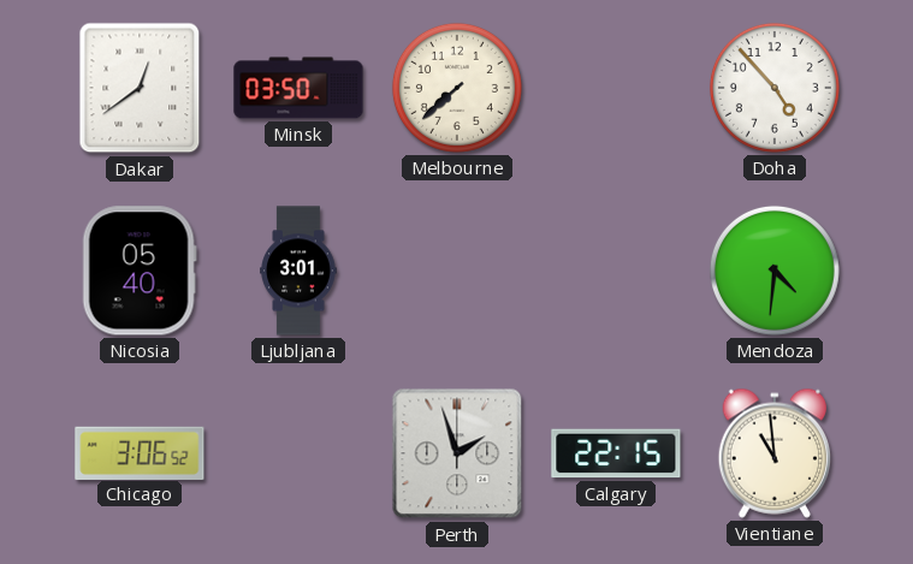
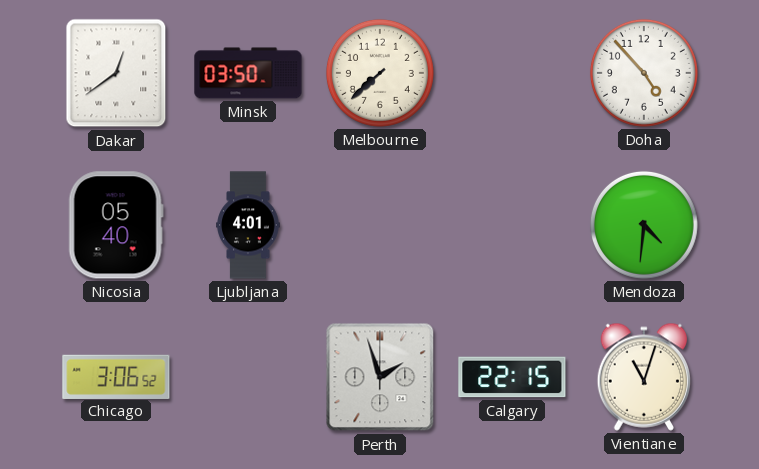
Ljubljana: 3:01 -> 4:01 (248, 225)
Vientiane: 10:59 -> 11:03 (643, 377)
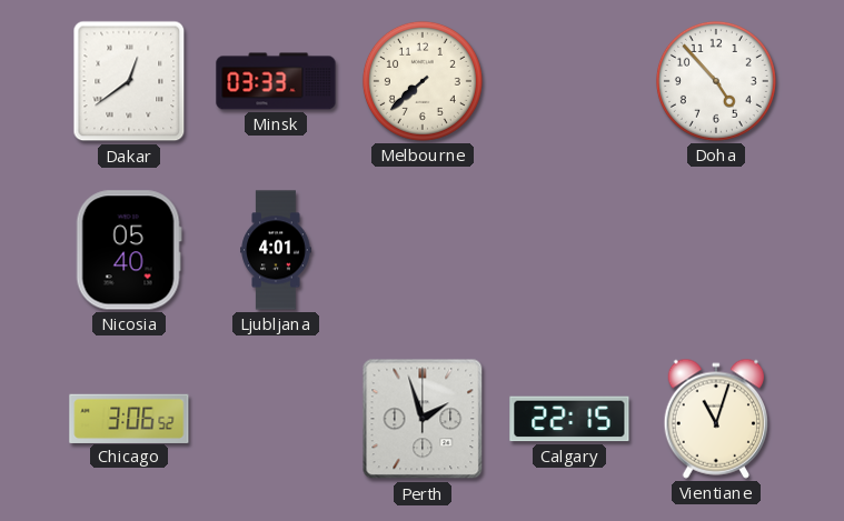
Minsk: 03:50 -> 03:33 (276, 81)
Mendoza: 4:31 -> none (644, 225)
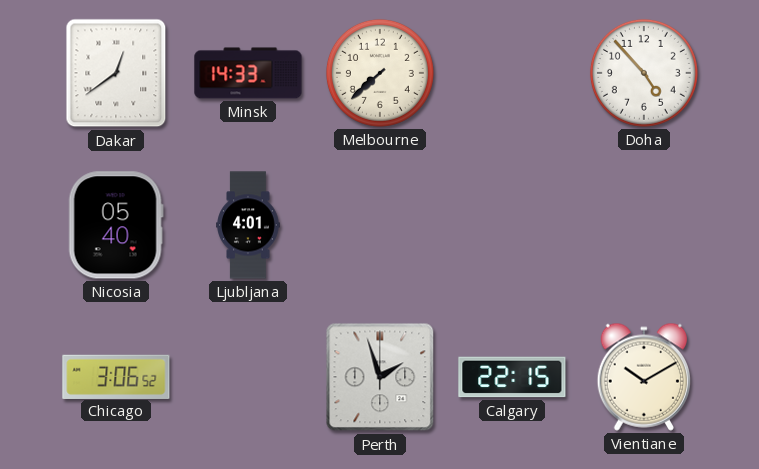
Minsk: 03:33 -> 14:33 (248, 73)
Vientiane: 11:03 -> 10:10 (643, 377)
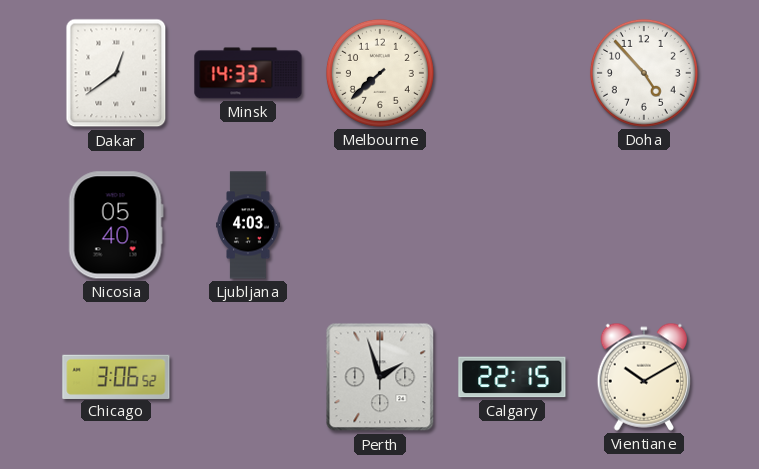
Ljubljana: 4:01 -> 4:03 (248, 225)
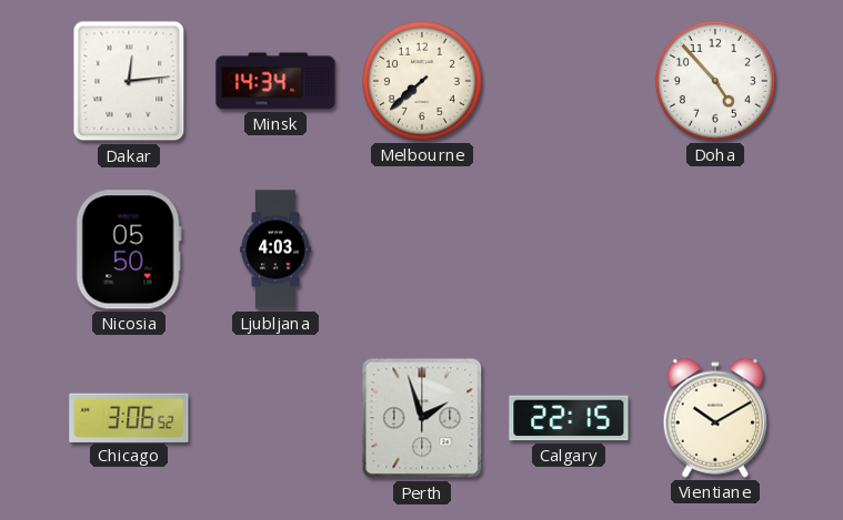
Dakar: 12:39 -> 12:14 (129, 81)
Minsk: 14:33 -> 14:34 (275, 81)
Nicosia: 05:40 -> 05:50 (129, 249)
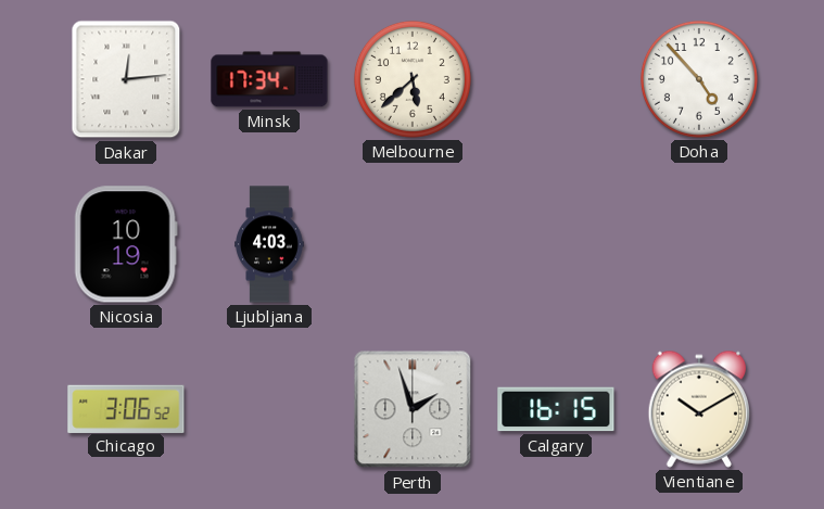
Minsk: 14:34 -> 17:34 (269, 79)
Melbourne: 7:38 -> 5:38 (413, 79)
Nicosia: 05:50 -> 10:19 (126, 244)
Calgary: 22:15 -> 16:15 (556, 409)
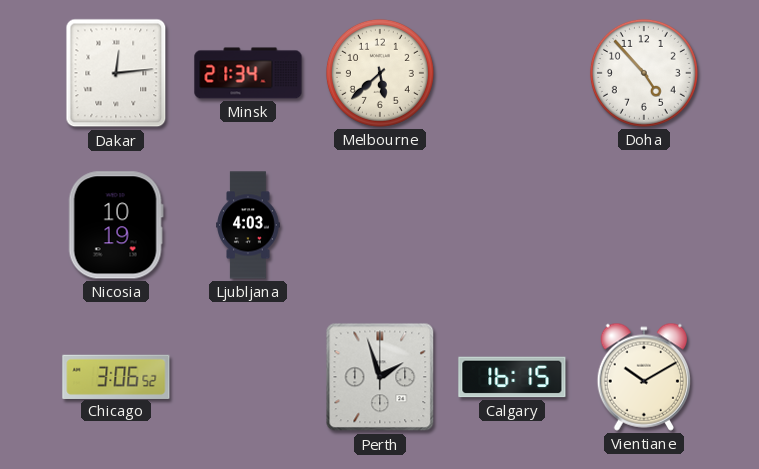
Minsk: 17:34 -> 21:34 (248, 73)
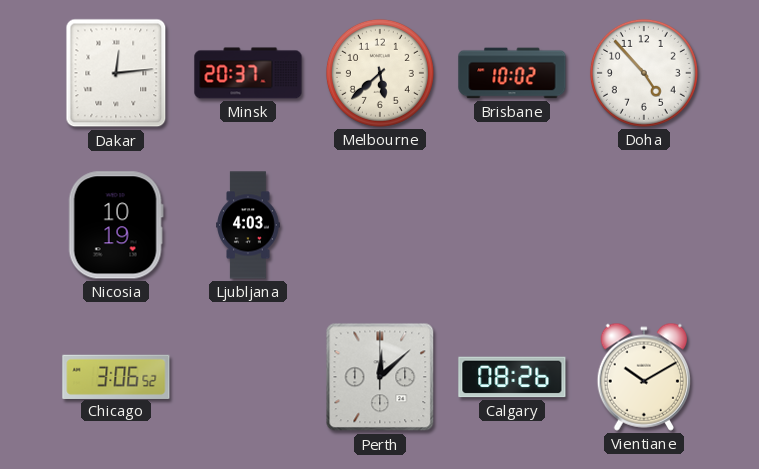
Minsk: 21:34 -> 20:37 (248, 73)
Brisbane: none -> 10:02 (512, 73)
Perth: 1:57 -> 12:08 (380, 377)
Calgary: 16:15 -> 08:26 (512, 377)
